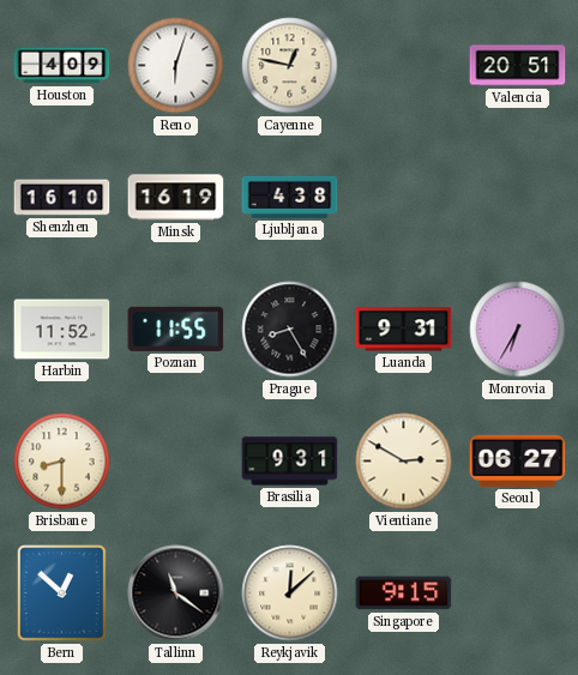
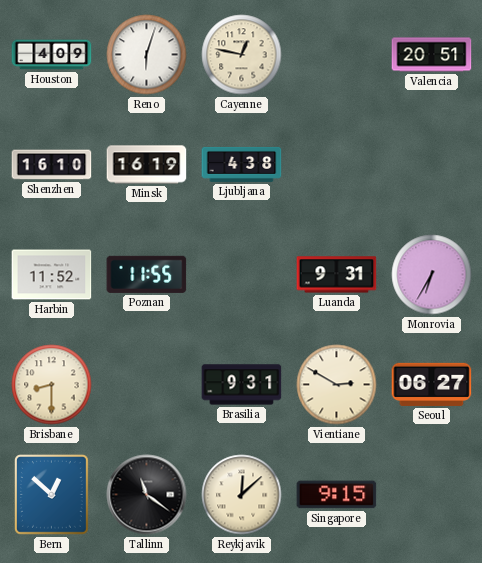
Prague: 8:25 -> none (290, 330)
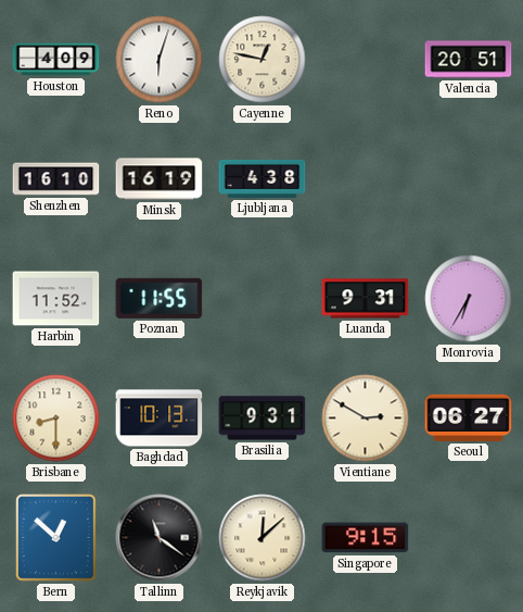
Baghdad: none -> 10:13 (160, 419)
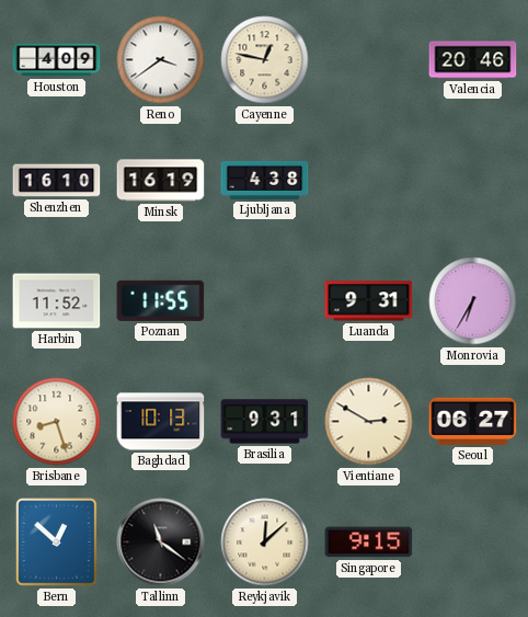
Reno: 6:03 -> 3:39 (161, 60)
Valencia: 20:51 -> 20:46 (473, 60)
Brisbane: 8:30 -> 8:27 (57, 422)
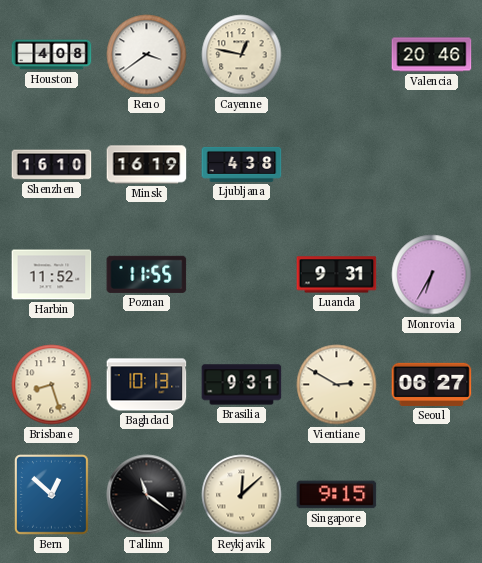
Houston: 4:09 -> 4:08 (52, 55)
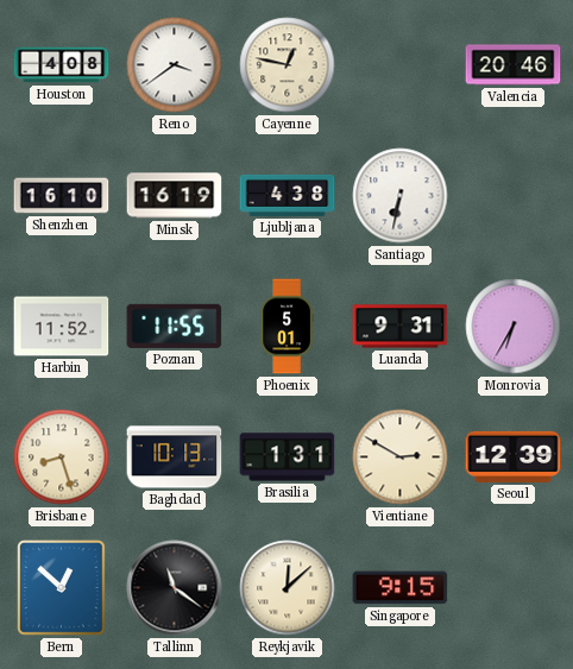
Santiago: none -> 6:32 (401, 196)
Phoenix: none -> 5:01 (286, 327)
Brasilia: 9:31 -> 1:31 (288, 457)
Seoul: 06:27 -> 12:39 (514, 456)
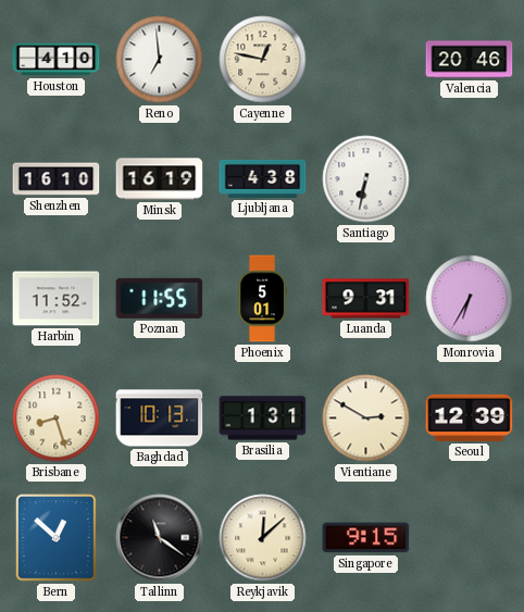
Houston: 4:08 -> 4:10 (57, 60)
Reno: 3:39 -> 6:59 (160, 60)
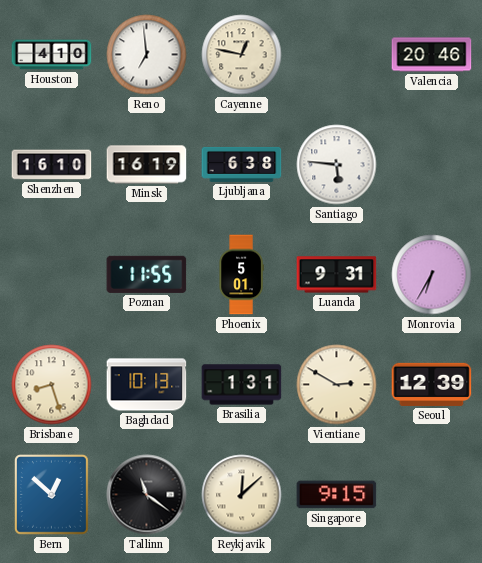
Ljubljana: 4:38 -> 6:38 (242, 164)
Santiago: 6:32 -> 5:46 (337, 165)
Harbin: 11:52 -> none (57, 299)
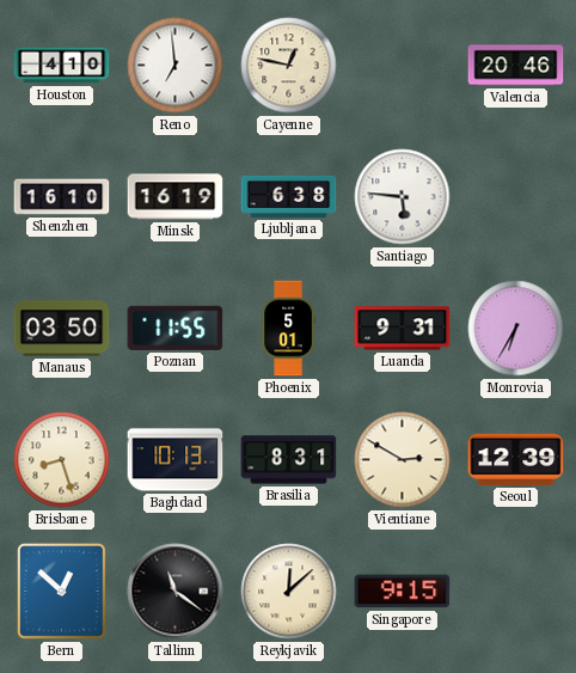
Manaus: none -> 03:50 (62, 329)
Brasilia: 1:31 -> 8:31 (289, 460)
